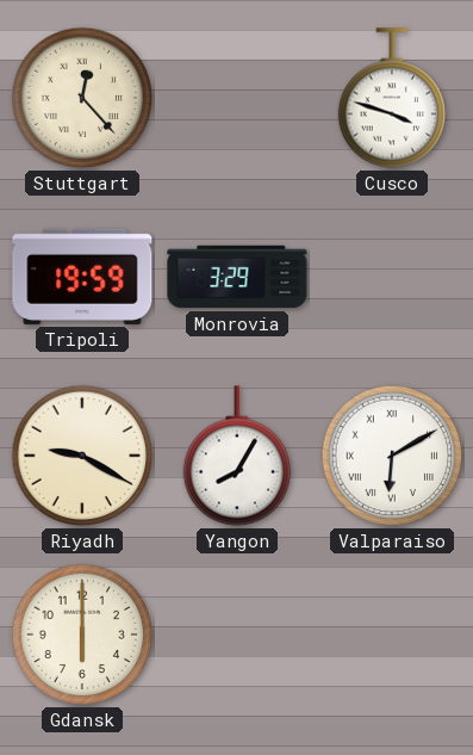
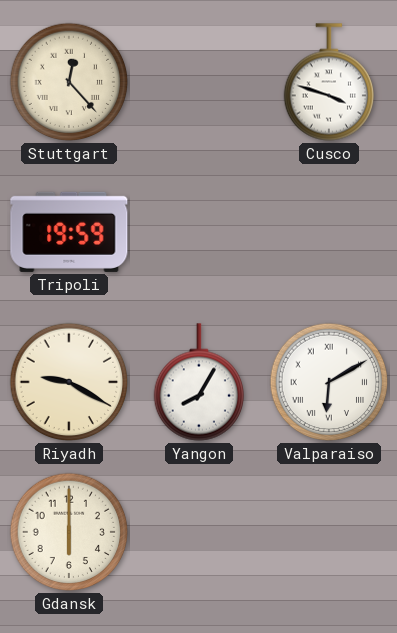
Monrovia: 3:29 -> none (237, 277)
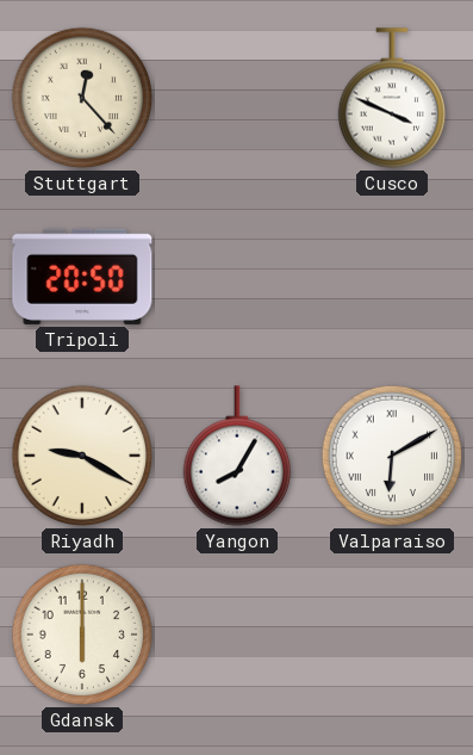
Cusco: 3:48 -> 3:49 (391, 98)
Tripoli: 19:59 -> 20:50 (82, 277)
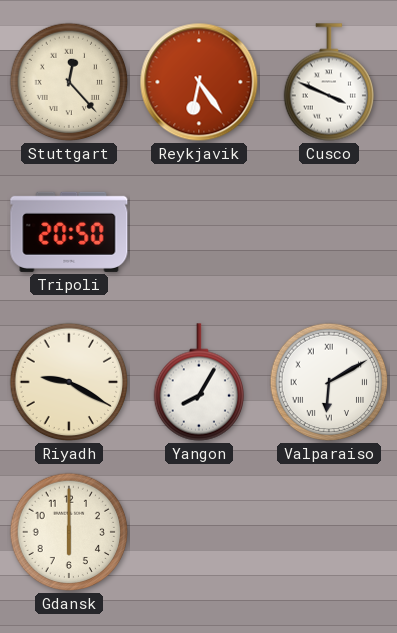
Reykjavik: none -> 6:24 (199, 82)
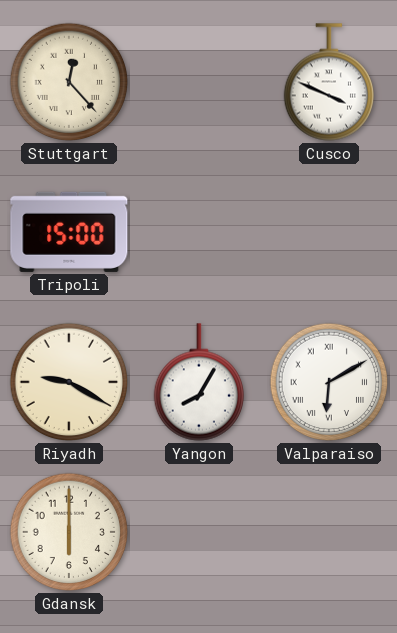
Reykjavik: 6:24 -> none (199, 82)
Tripoli: 20:50 -> 15:00 (69, 232)
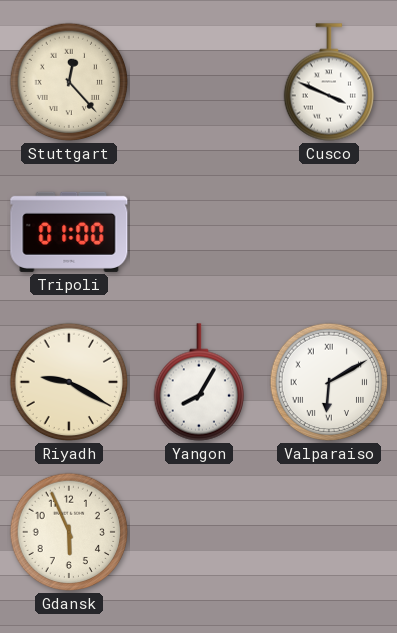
Tripoli: 15:00 -> 01:00 (69, 232)
Gdansk: 6:00 -> 5:56 (69, 532)
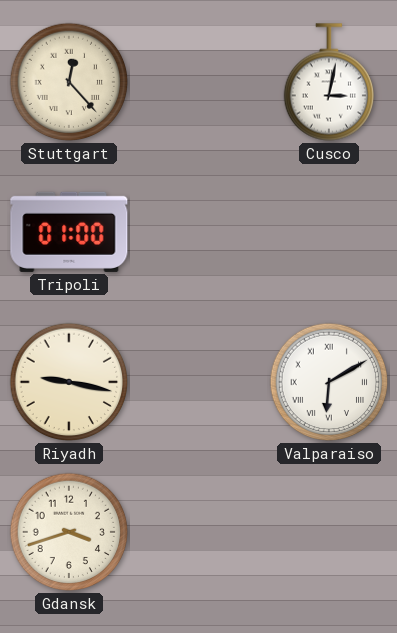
Cusco: 3:49 -> 3:02 (328, 82)
Riyadh: 9:20 -> 9:17 (69, 382)
Yangon: 8:05 -> none (198, 382)
Gdansk: 5:56 -> 3:42 (69, 532)
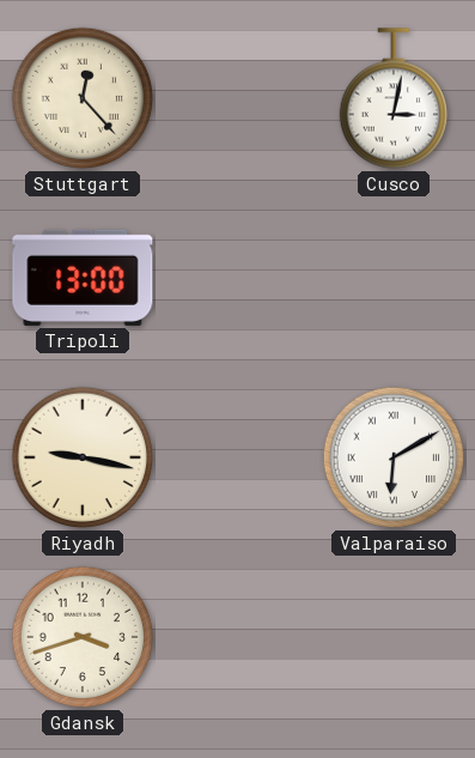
Tripoli: 01:00 -> 13:00 (83, 278)
